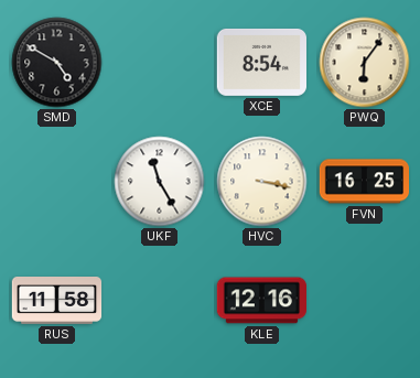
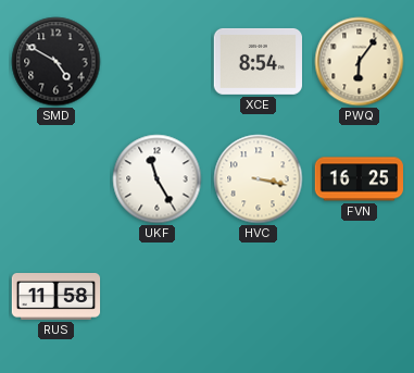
KLE: 12:16 -> none (262, 301)
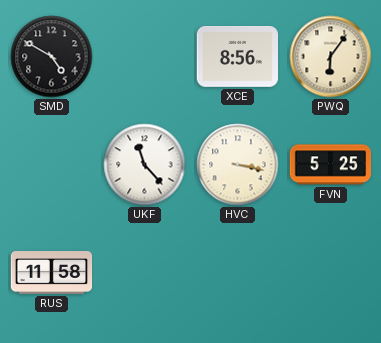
XCE: 8:54 -> 8:56 (237, 56)
UKF: 11:25 -> 11:23 (145, 165)
FVN: 16:25 -> 5:25 (330, 165)
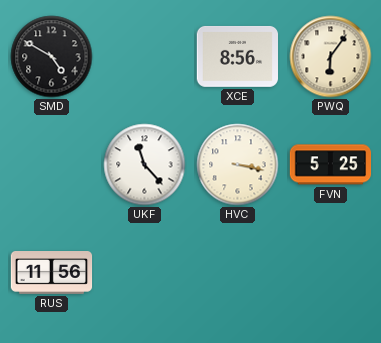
RUS: 11:58 -> 11:56 (52, 273)
